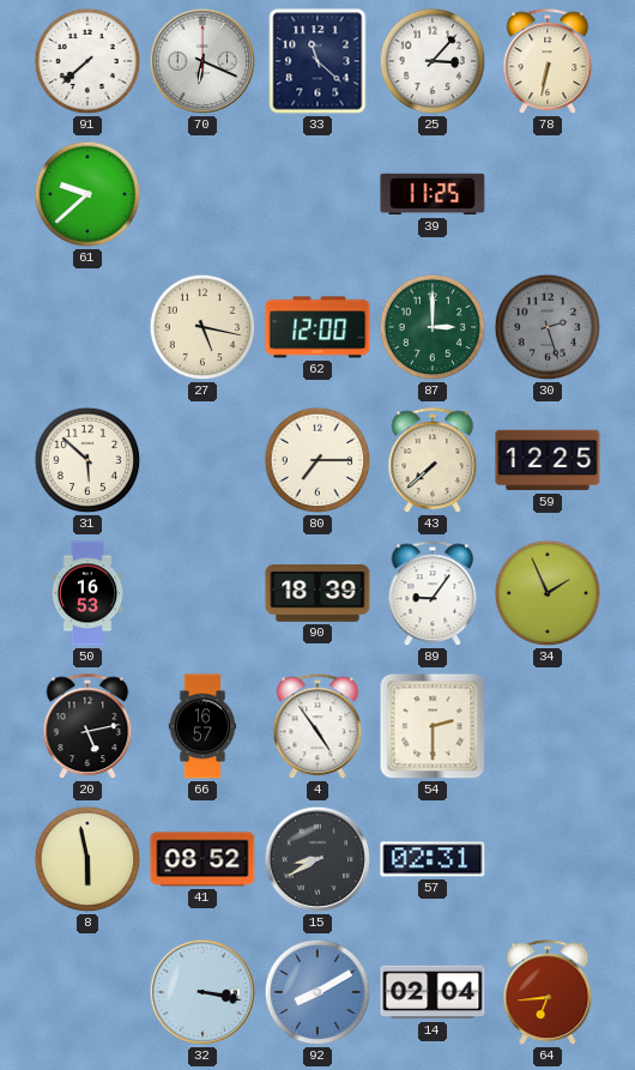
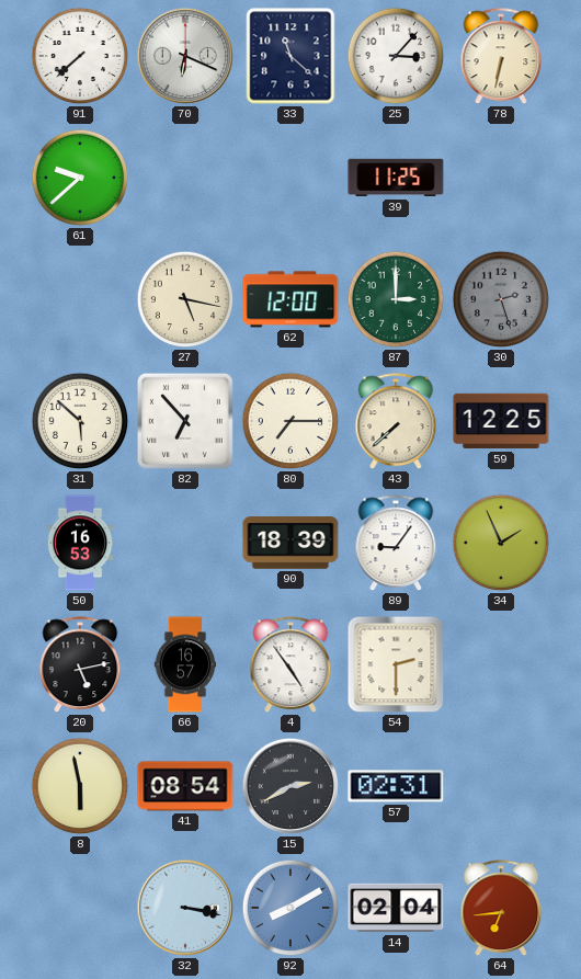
82: none -> 6:53 (185, 421)
41: 08:52 -> 08:54 (185, 786)
15: 8:40 -> 2:40 (290, 786)
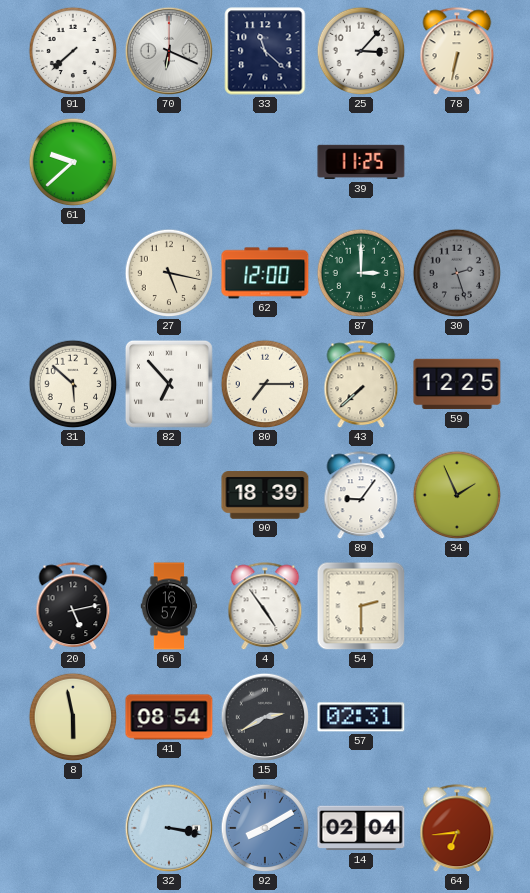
50: 16:53 -> none (80, 543)
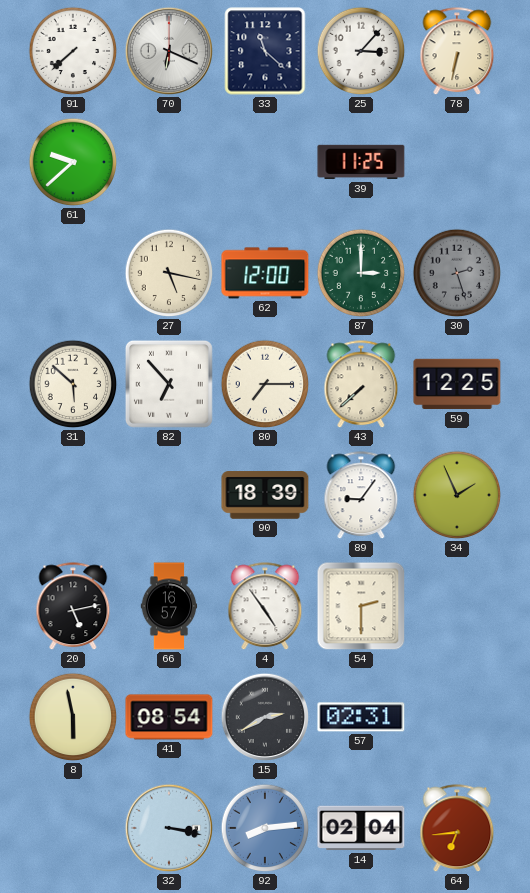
92: 8:10 -> 8:14 (265, 828)
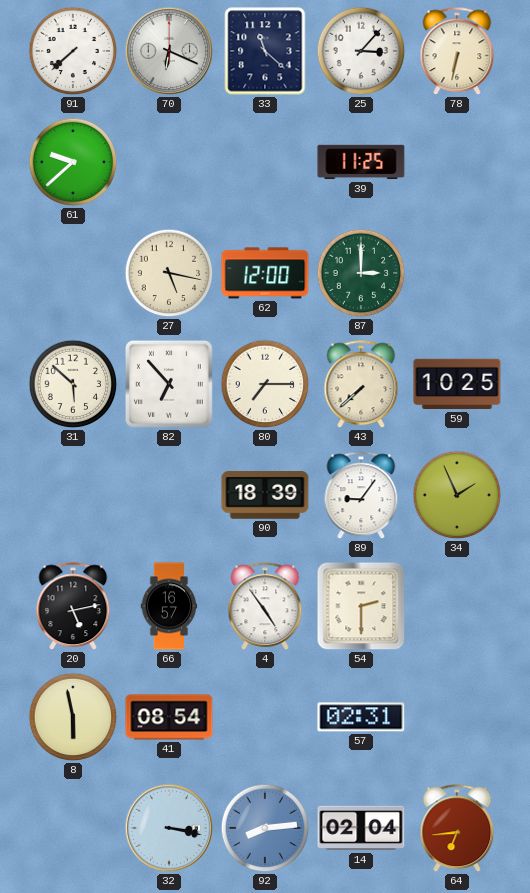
30: 2:27 -> none (457, 273)
59: 12:25 -> 10:25 (457, 384)
15: 2:40 -> none (265, 717)
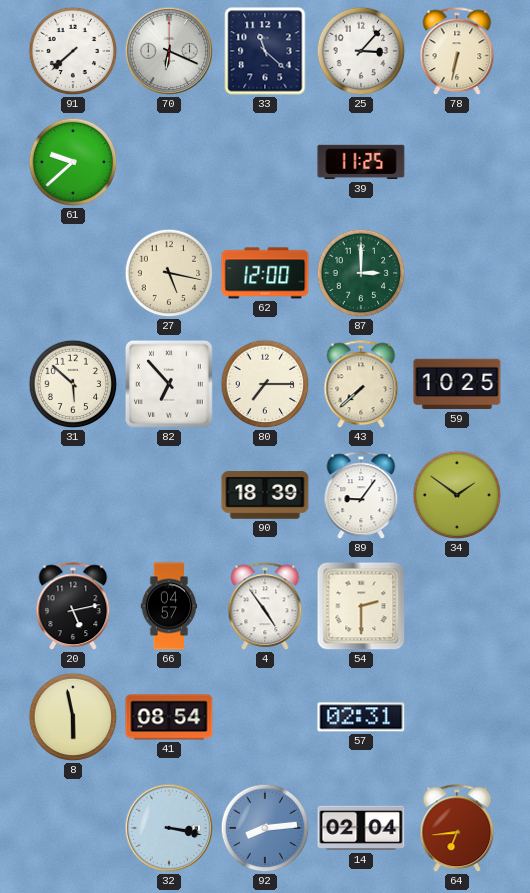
34: 1:56 -> 1:51 (457, 495)
66: 16:57 -> 04:57 (169, 606)
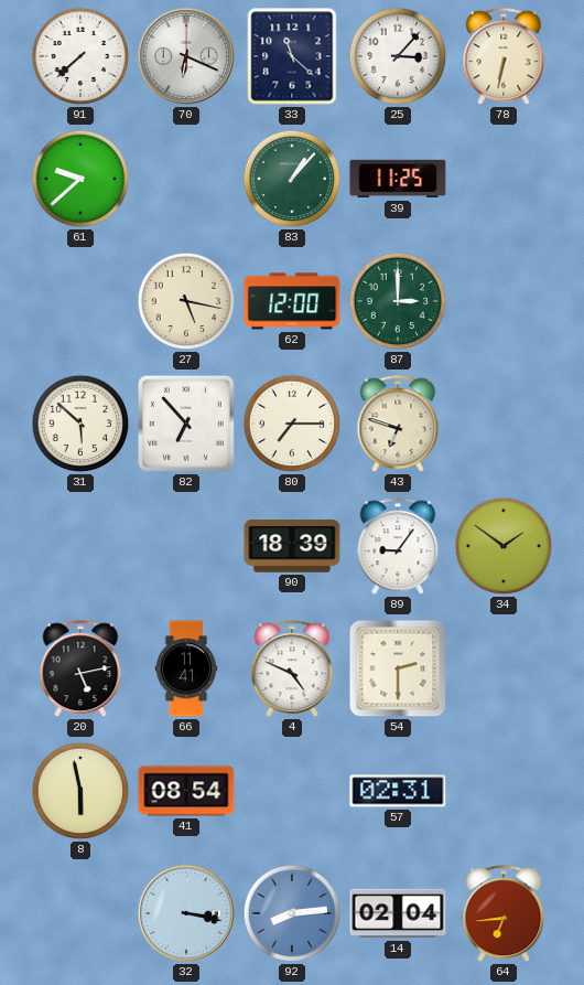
83: none -> 1:07 (292, 179)
43: 7:38 -> 6:48 (398, 425)
59: 10:25 -> none (457, 384)
66: 04:57 -> 11:41 (186, 668)
4: 4:54 -> 4:49 (292, 670)
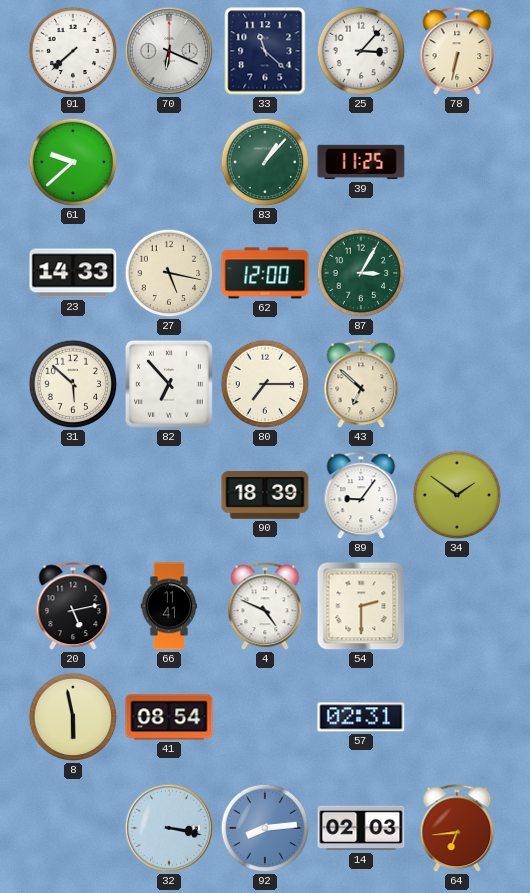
23: none -> 14:33 (73, 273)
87: 3:00 -> 3:05 (361, 273)
43: 6:48 -> 6:52 (361, 385)
14: 02:04 -> 02:03 (361, 828)
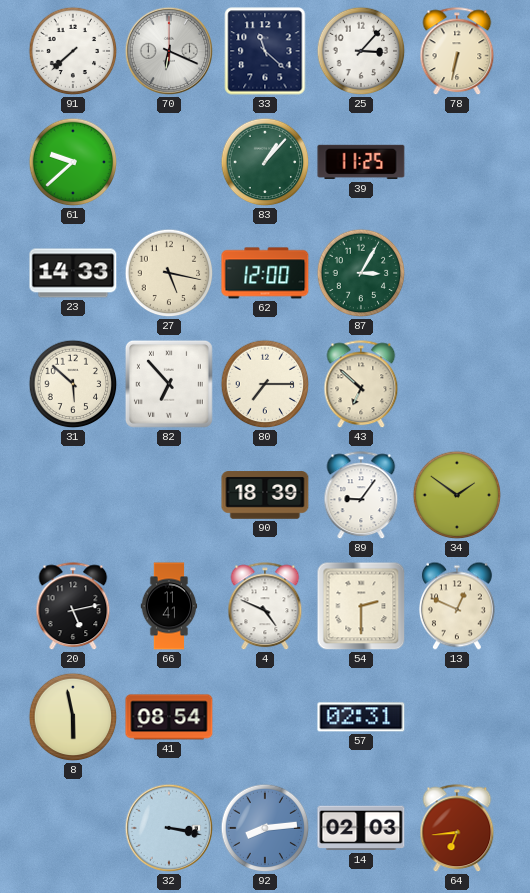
13: none -> 12:49 (457, 606)
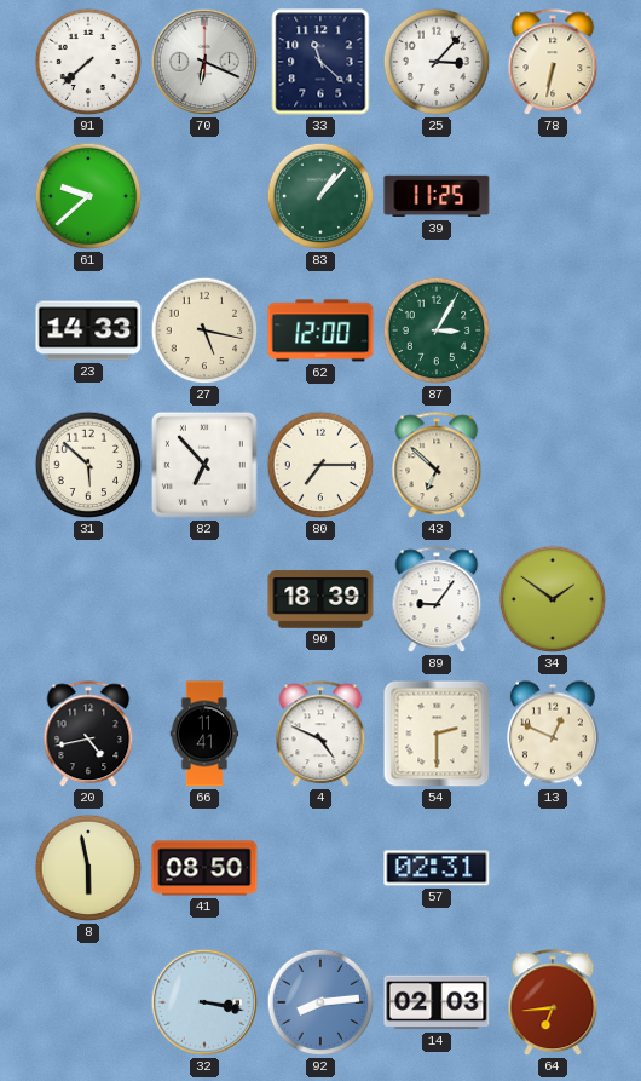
20: 5:13 -> 4:43 (88, 735)
41: 08:54 -> 08:50 (204, 868)
